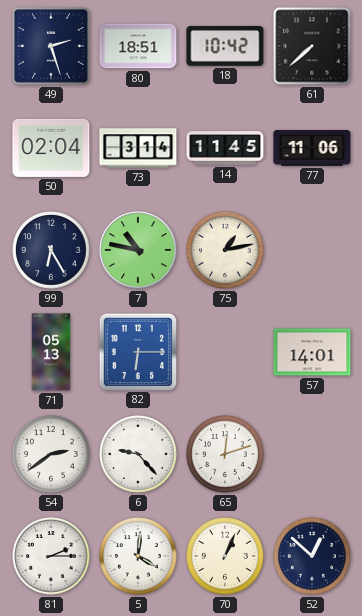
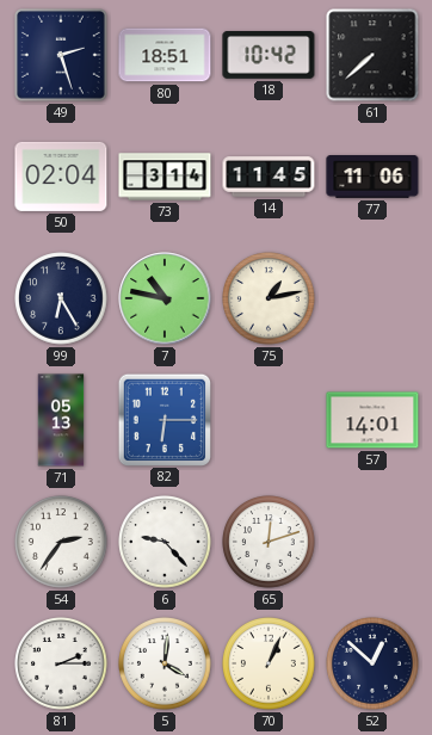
54: 2:39 -> 2:36 (61, 542)
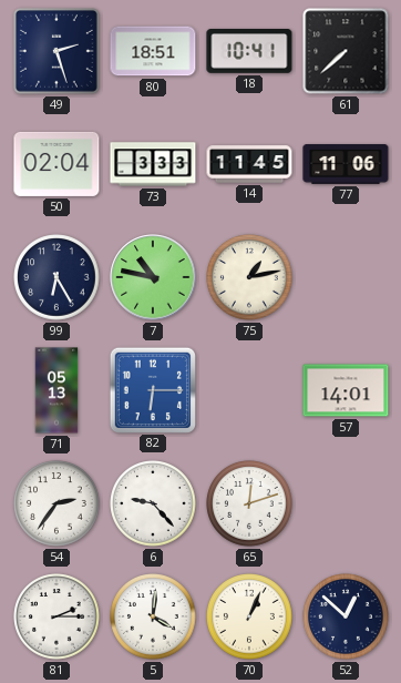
18: 10:42 -> 10:41 (249, 52)
73: 3:14 -> 3:33 (153, 164)
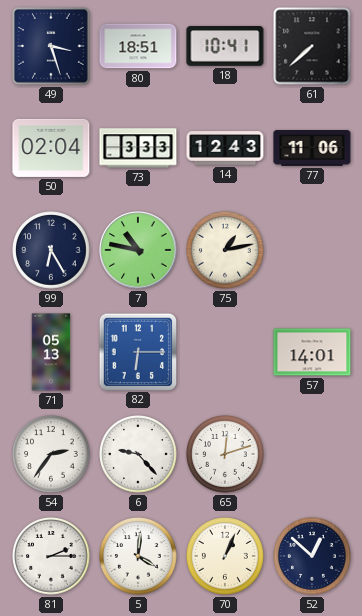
49: 2:27 -> 3:27 (52, 47)
14: 11:45 -> 12:43 (225, 148)
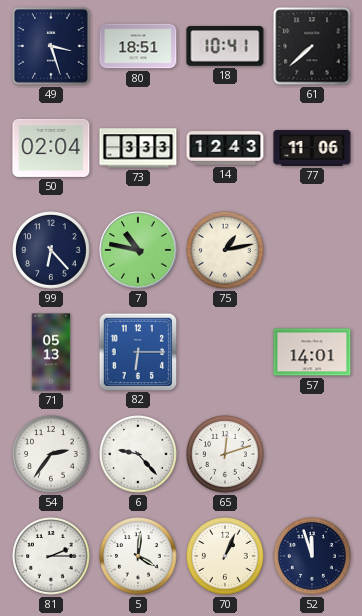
99: 6:25 -> 6:23 (51, 250)
52: 12:52 -> 11:57 (312, 556)
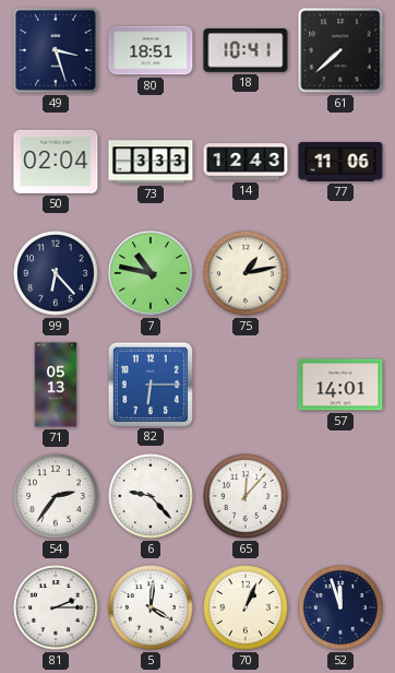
65: 12:12 -> 12:07 (246, 496)
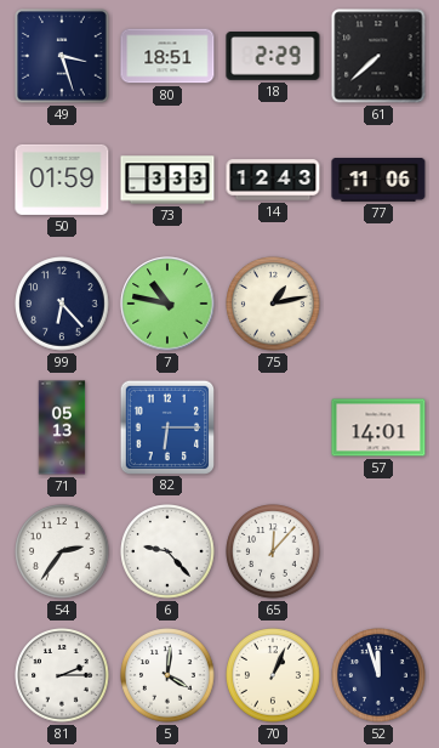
18: 10:41 -> 2:29 (273, 57)
50: 02:04 -> 01:59 (62, 180)
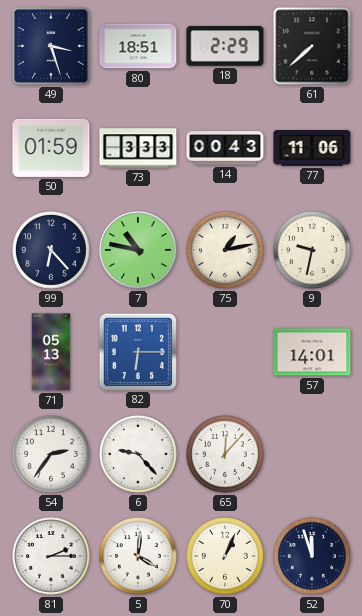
14: 12:43 -> 00:43 (225, 148)
9: none -> 9:32 (312, 250)
